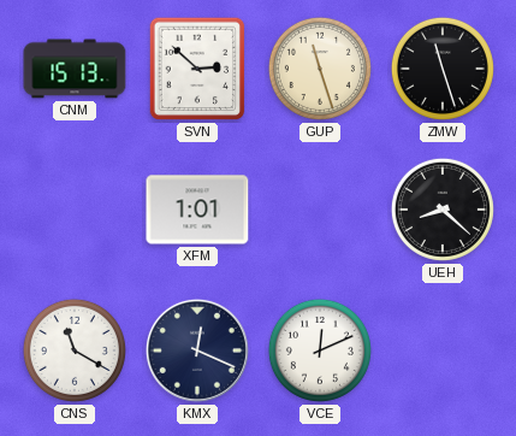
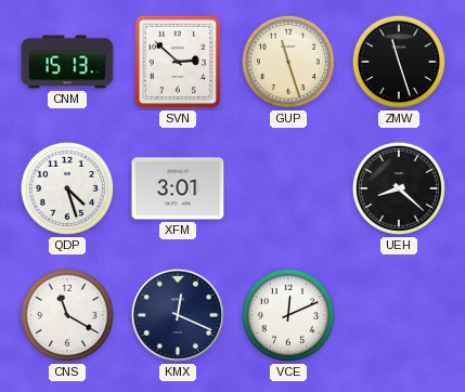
QDP: none -> 4:27 (67, 188)
XFM: 1:01 -> 3:01 (178, 188)
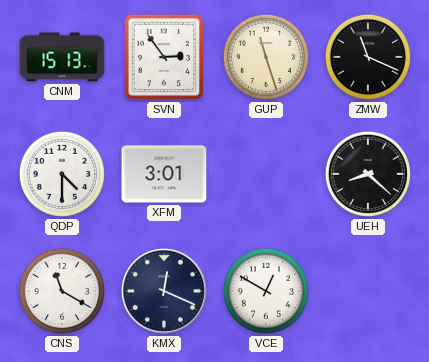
SVN: 2:52 -> 2:54 (164, 57)
ZMW: 11:27 -> 11:19 (368, 57)
QDP: 4:27 -> 4:30 (62, 174)
VCE: 12:11 -> 12:50 (266, 291)
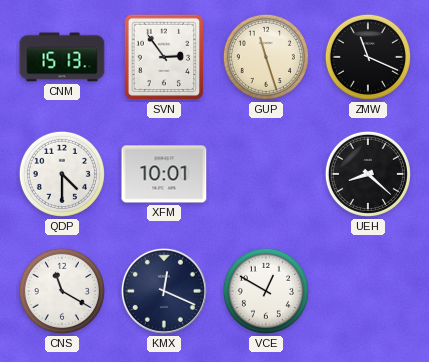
XFM: 3:01 -> 10:01 (164, 174)
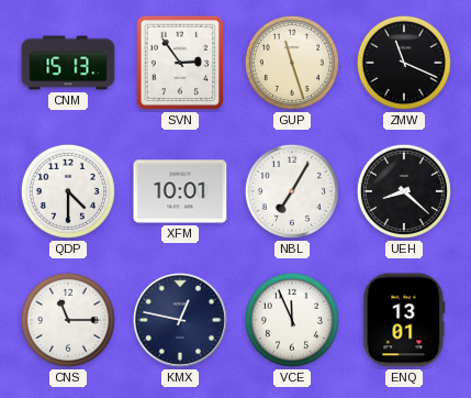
NBL: none -> 7:05 (292, 191)
CNS: 11:20 -> 11:15 (68, 320)
KMX: 12:19 -> 12:47 (180, 320)
VCE: 12:50 -> 11:56 (292, 320)
ENQ: none -> 13:01 (404, 320)
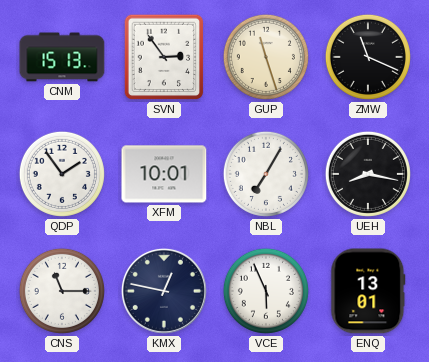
QDP: 4:30 -> 1:54 (62, 174)
UEH: 8:22 -> 8:17 (368, 174)
VCE: 11:56 -> 5:56 (266, 291)
